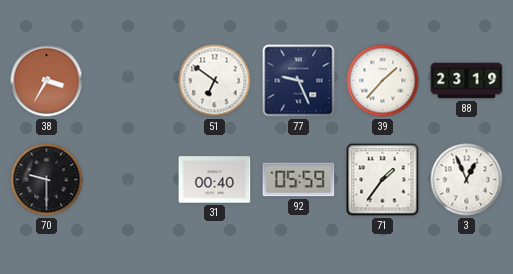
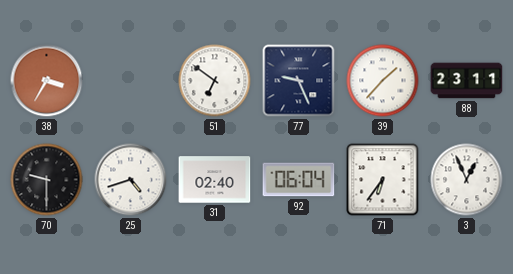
88: 23:19 -> 23:11 (467, 81)
25: none -> 4:42 (131, 180)
31: 00:40 -> 02:40 (215, 180)
92: 05:59 -> 06:04 (299, 180)
71: 1:36 -> 6:36 (383, 180)
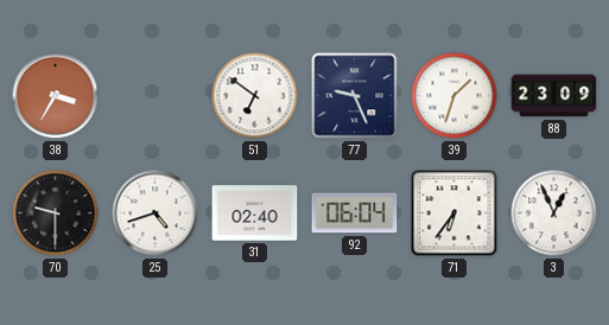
39: 1:37 -> 1:33 (455, 96)
88: 23:11 -> 23:09 (554, 96)
